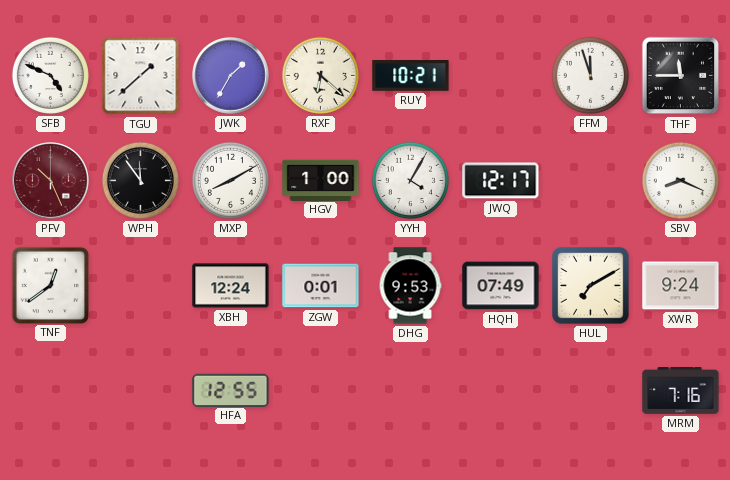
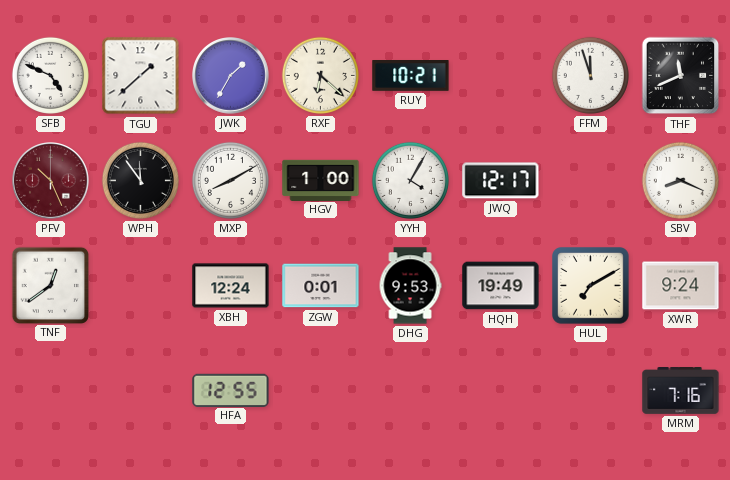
THF: 11:45 -> 11:41 (681, 76)
HQH: 07:49 -> 19:49 (501, 286)
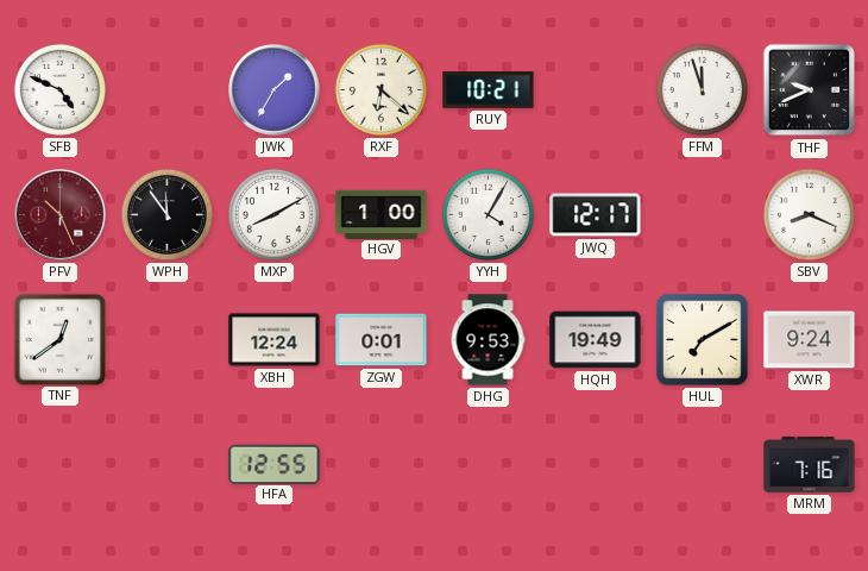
TGU: 1:38 -> none (141, 76)
THF: 11:41 -> 9:41 (810, 90)
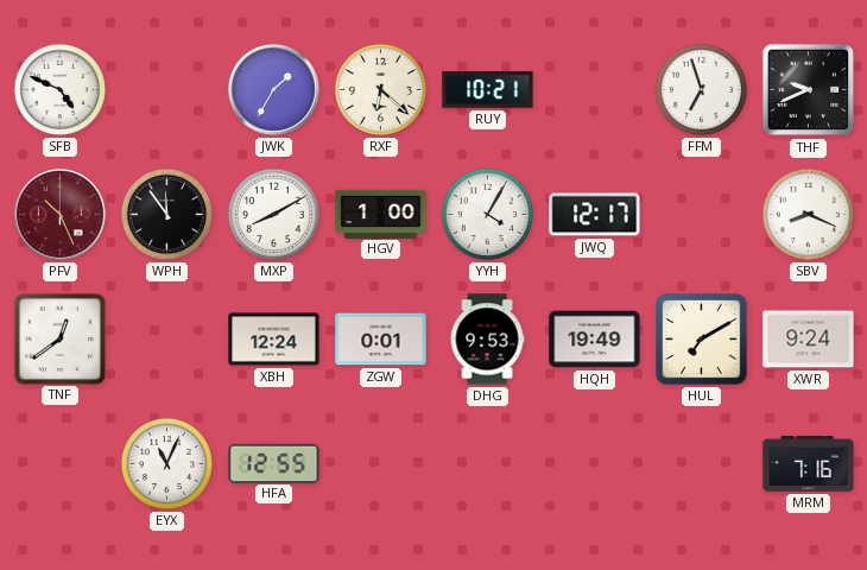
FFM: 11:57 -> 6:57 (701, 89)
EYX: none -> 11:04 (166, 463)
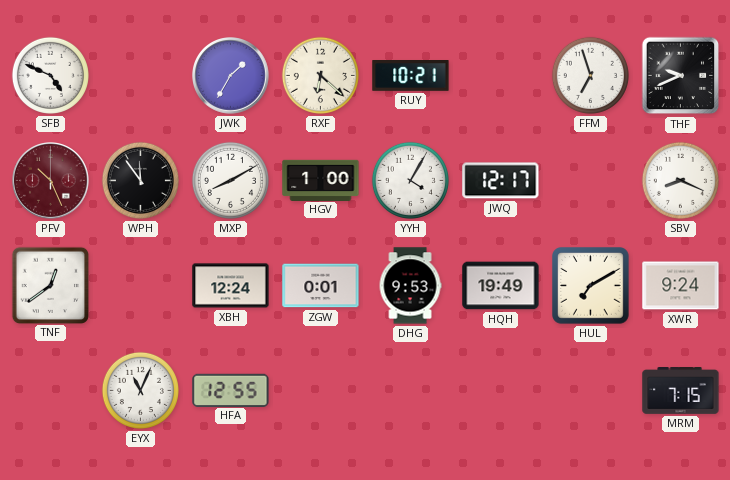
MRM: 7:16 -> 7:15 (681, 391)
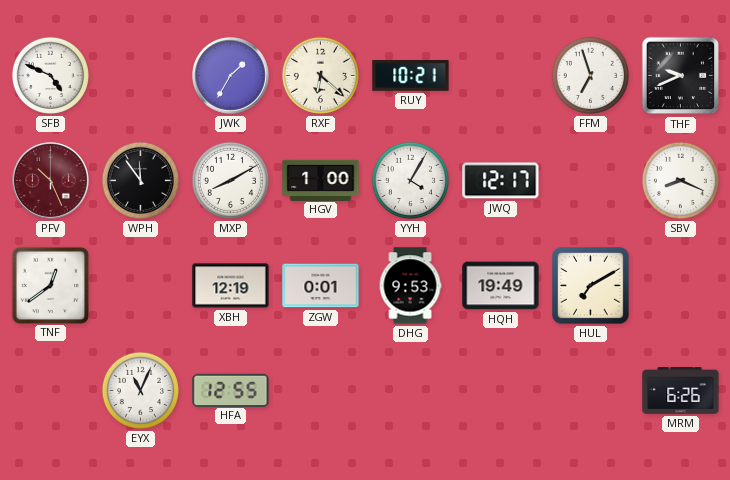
XBH: 12:24 -> 12:19 (231, 286)
XWR: 9:24 -> none (681, 286)
MRM: 7:15 -> 6:26 (681, 391)
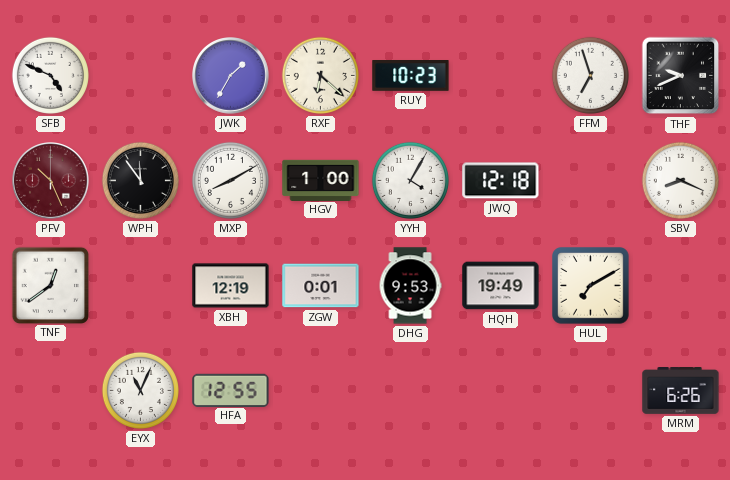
RUY: 10:21 -> 10:23 (411, 76)
JWQ: 12:17 -> 12:18 (501, 181)
